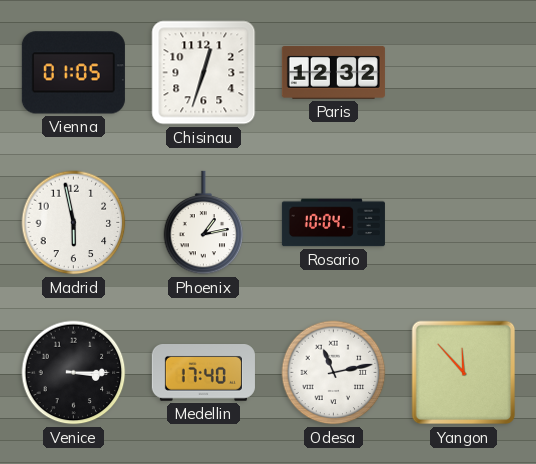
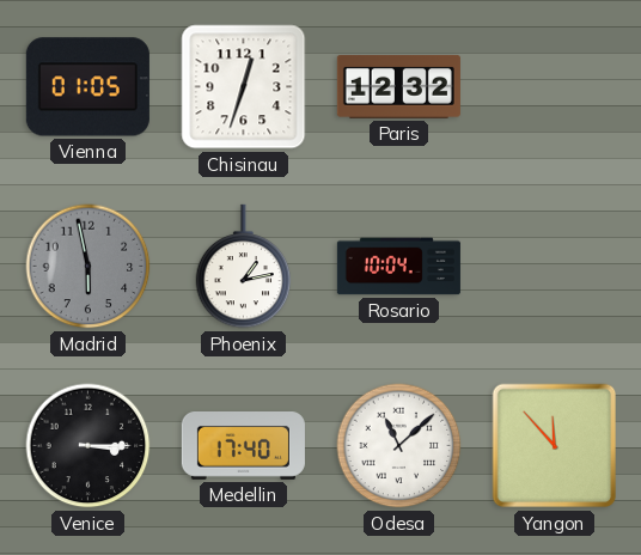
Madrid dial: white -> grey (88, 267)
Odesa: 11:13 -> 11:08 (399, 446)
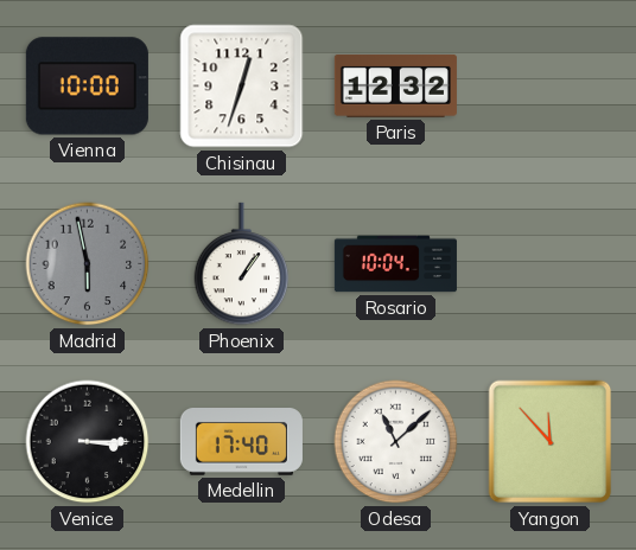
Vienna: 01:05 -> 10:00 (87, 87)
Phoenix: 1:13 -> 1:06 (242, 264)
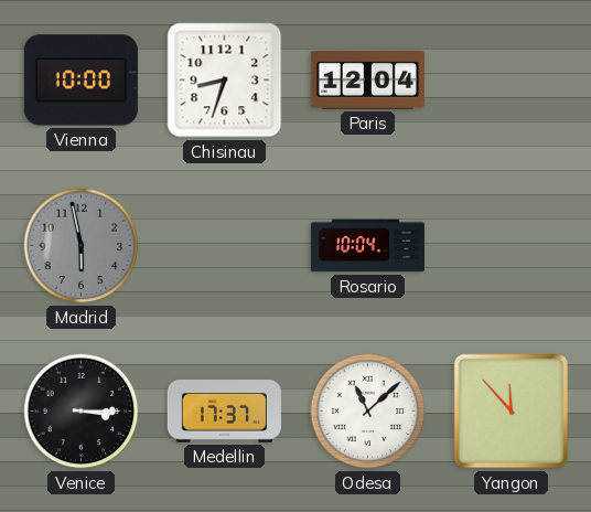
Chisinau: 12:33 -> 8:33 (225, 81)
Paris: 12:32 -> 12:04 (367, 79)
Phoenix: 1:06 -> none (242, 264)
Medellin: 17:40 -> 17:37 (224, 412)
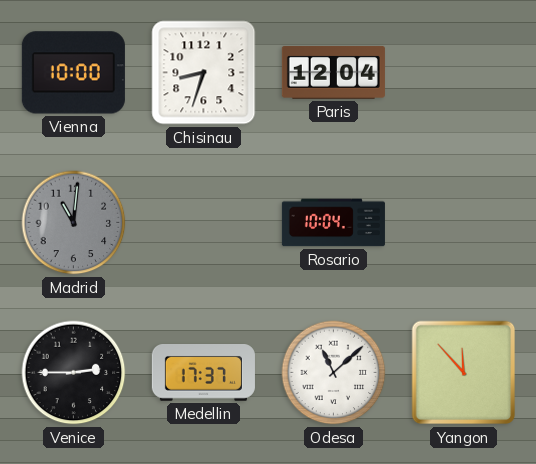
Madrid: 5:58 -> 11:01 (74, 223)
Venice: 3:15 -> 2:45 (74, 373)
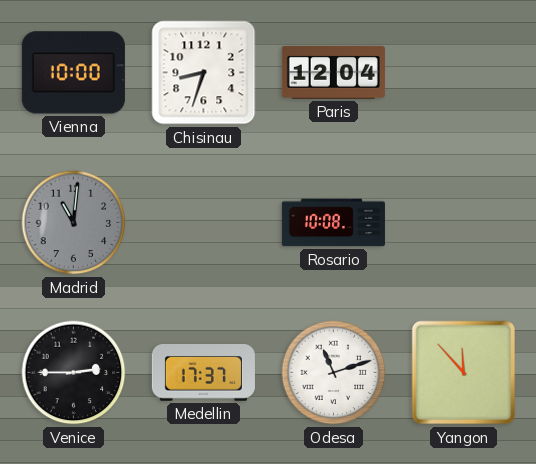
Rosario: 10:04 -> 10:08 (333, 223)
Odesa: 11:08 -> 11:12 (334, 373)
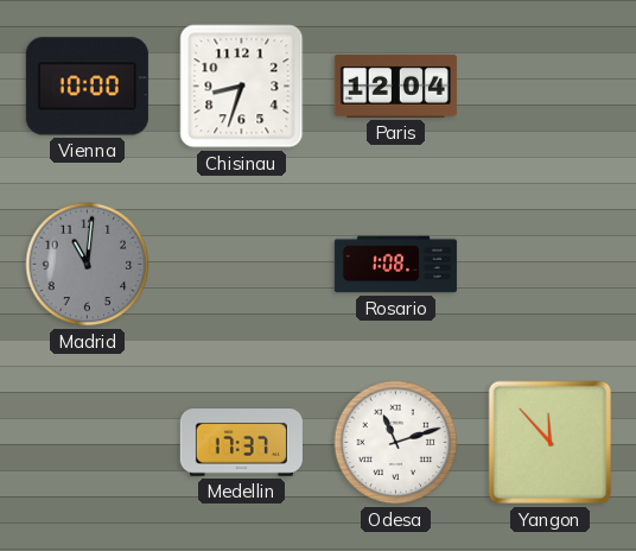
Rosario: 10:08 -> 1:08 (395, 265)
Venice: 2:45 -> none (74, 373)
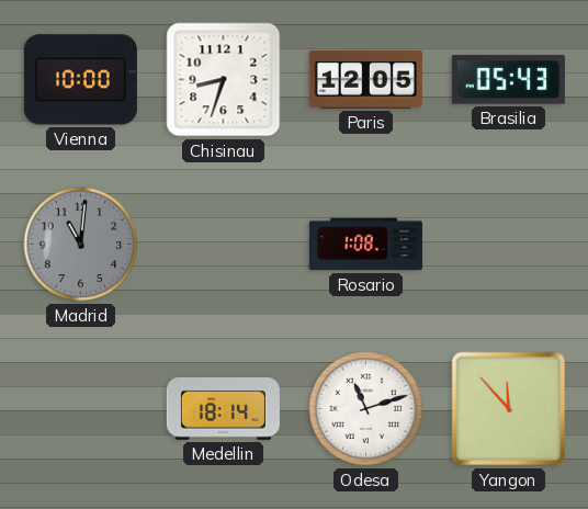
Paris: 12:04 -> 12:05 (365, 79)
Brasilia: none -> 05:43 (508, 80)
Medellin: 17:37 -> 18:14 (223, 409)
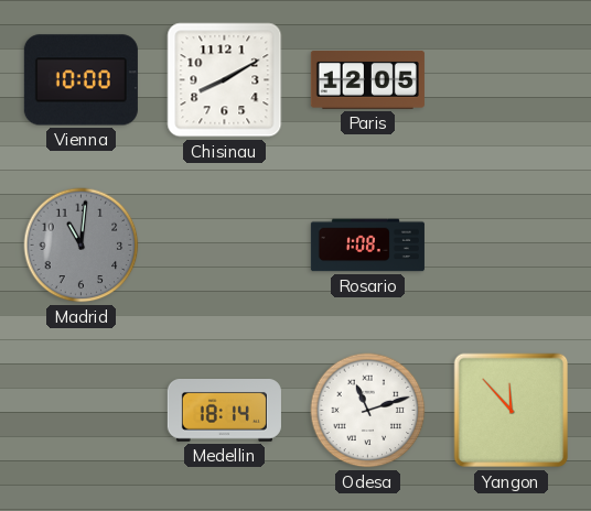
Chisinau: 8:33 -> 8:10 (225, 80)
Brasilia: 05:43 -> none (508, 80)
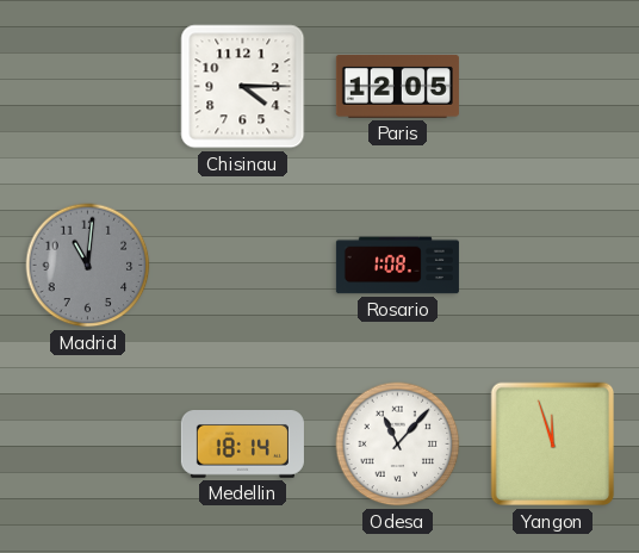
Vienna: 10:00 -> none (80, 80)
Chisinau: 8:10 -> 4:15 (243, 87)
Odesa: 11:12 -> 11:07 (398, 445)
Yangon: 11:53 -> 11:57 (553, 445)
